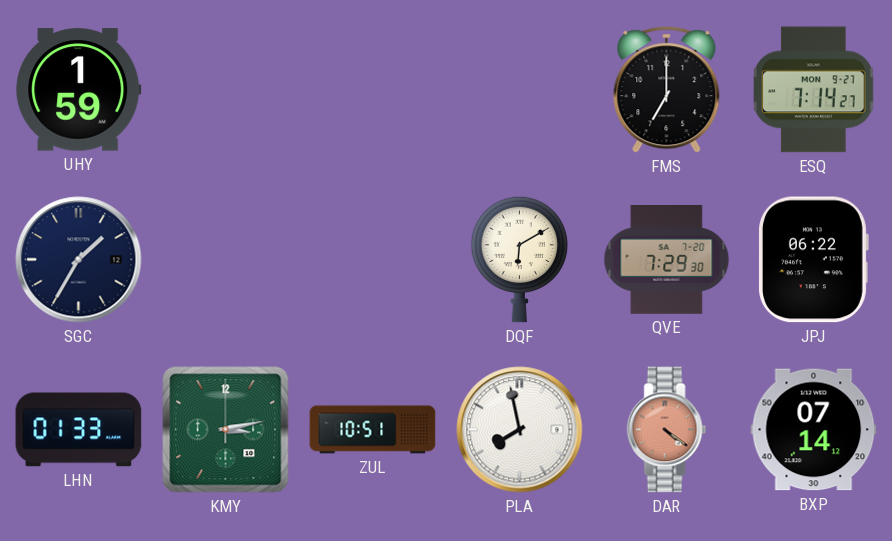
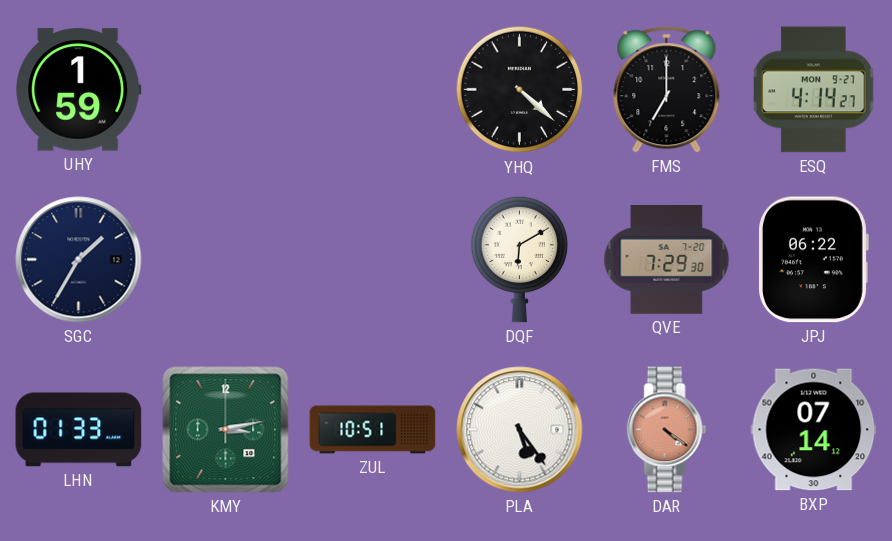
YHQ: none -> 4:22 (520, 90)
ESQ: 7:14 -> 4:14 (814, 90)
PLA: 7:58 -> 5:24 (520, 430)
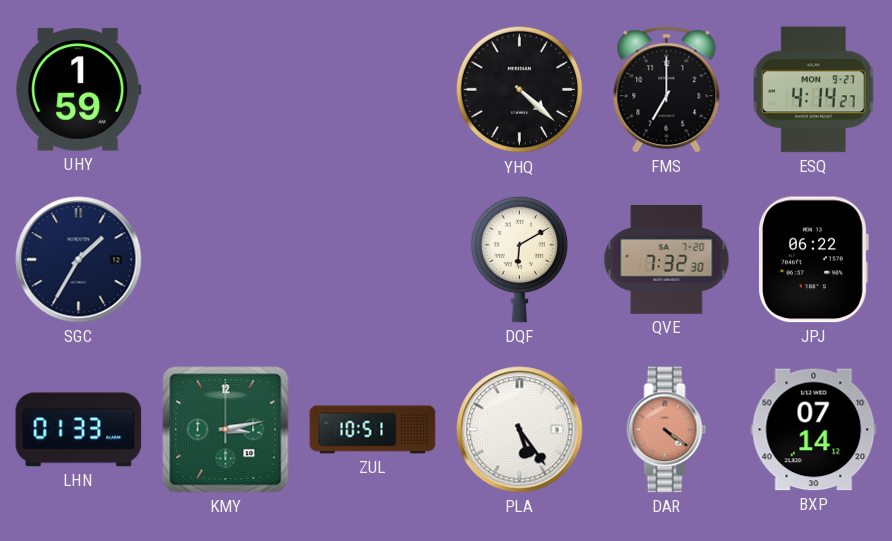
QVE: 7:29 -> 7:32 (667, 260)
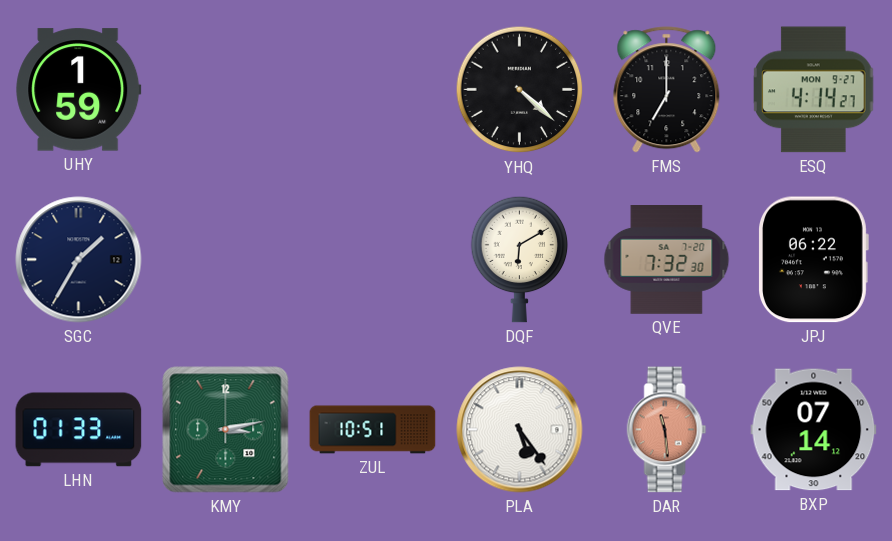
DAR: 4:21 -> 11:29 (667, 430)
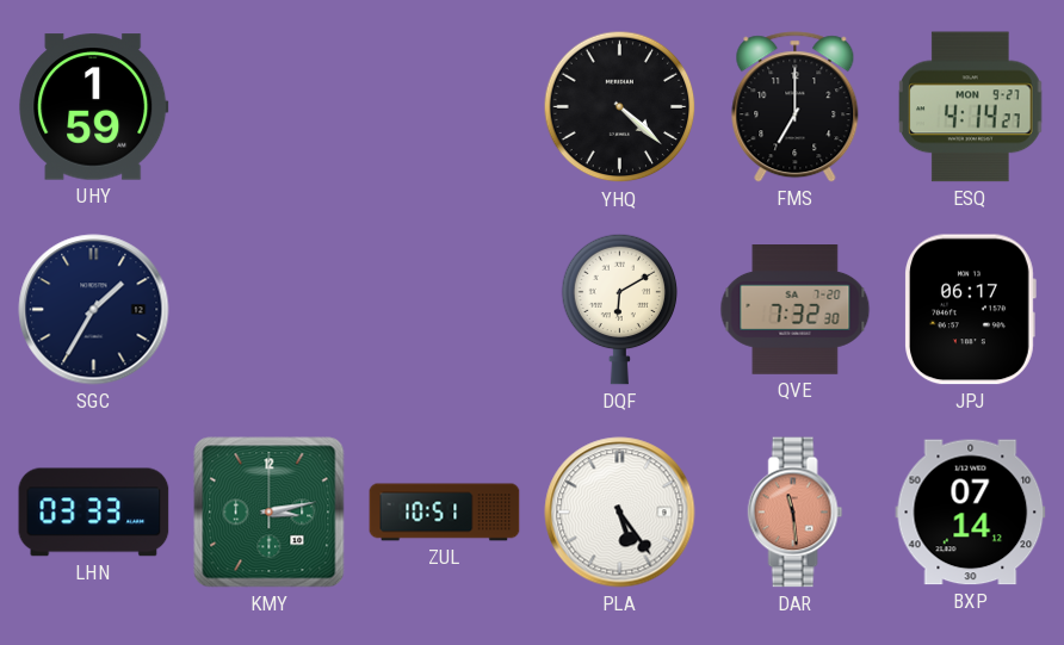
JPJ: 06:22 -> 06:17 (970, 310)
LHN: 01:33 -> 03:33 (94, 513)
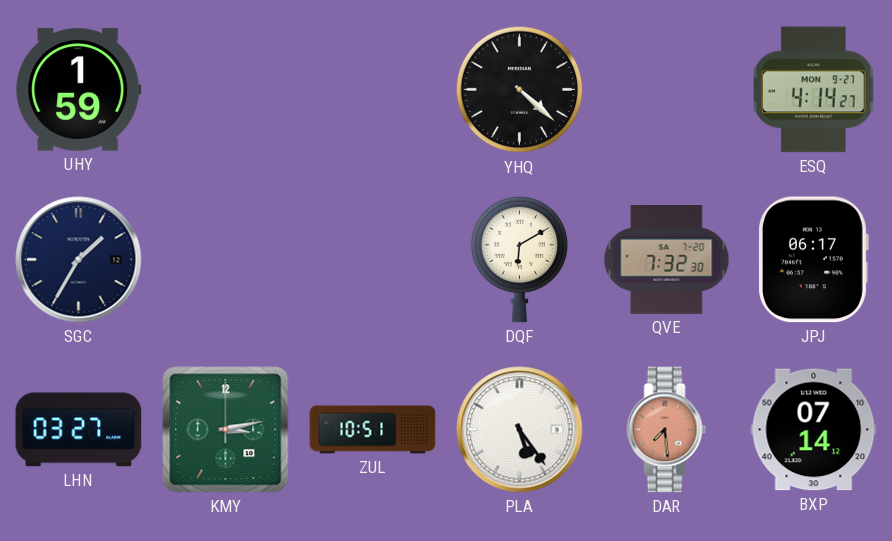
FMS: 7:00 -> none (796, 107)
LHN: 03:33 -> 03:27 (79, 430)
DAR: 11:29 -> 7:29 (667, 430)
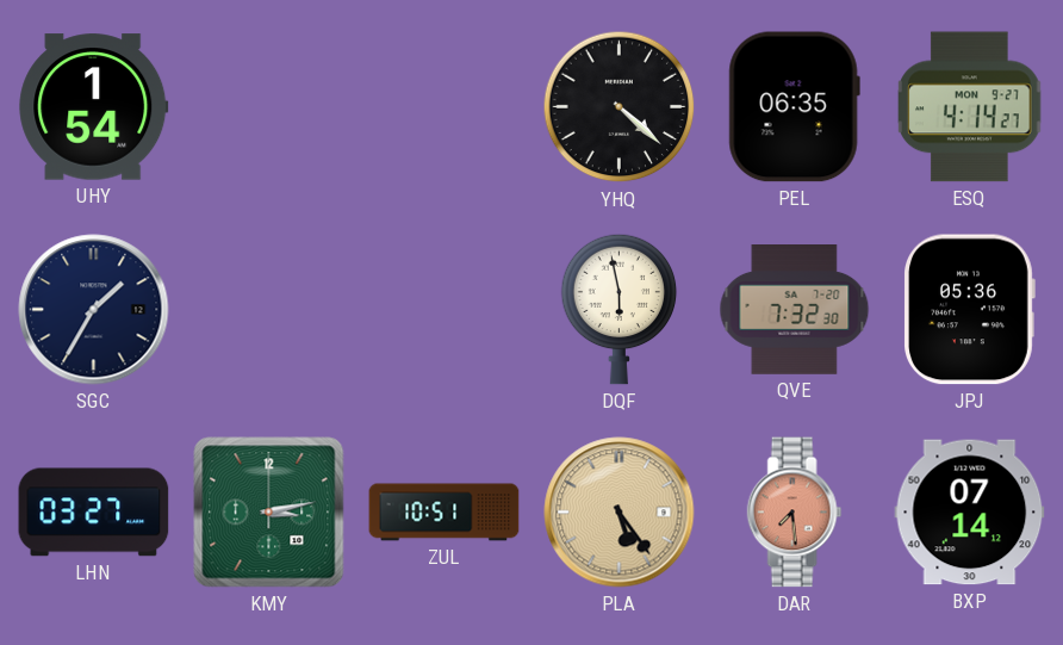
UHY: 1:59 -> 1:54 (94, 107)
PEL: none -> 06:35 (794, 107)
DQF: 6:10 -> 5:58 (620, 309)
JPJ: 06:17 -> 05:36 (969, 310)
PLA dial: white -> champagne (620, 513)
